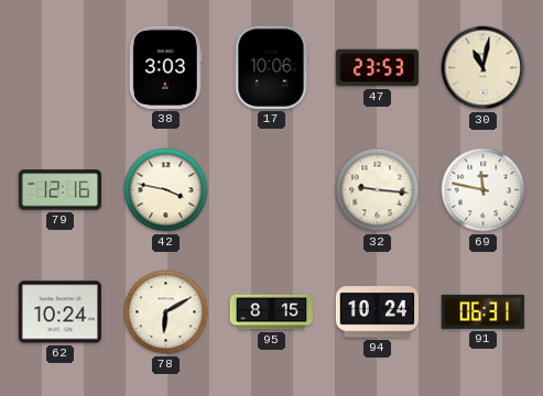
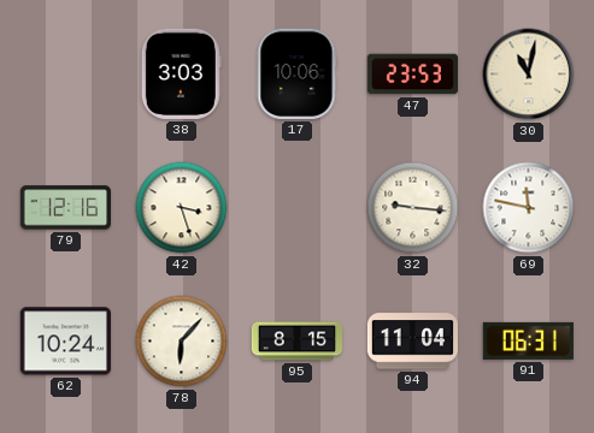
42: 3:47 -> 3:27 (182, 208)
78: 6:10 -> 6:07 (182, 342)
94: 10:24 -> 11:04 (412, 342)
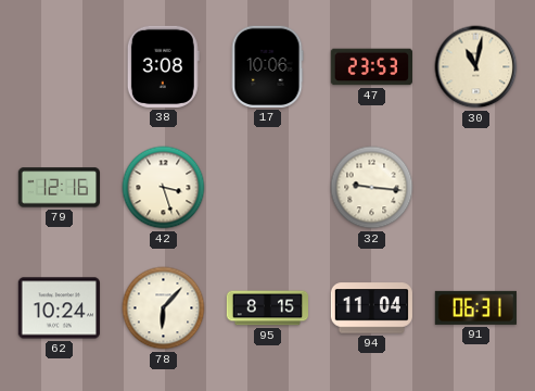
38: 3:03 -> 3:08 (163, 66)
69: 11:47 -> none (529, 208)
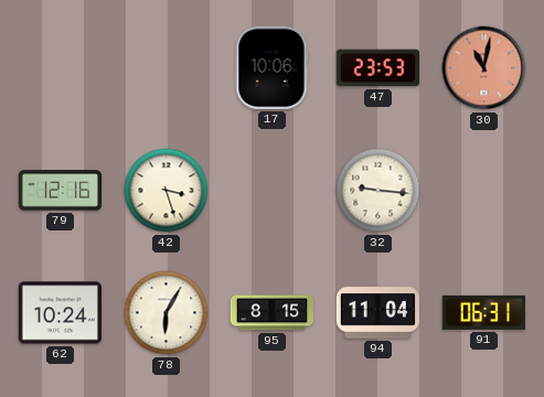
38: 3:08 -> none (163, 66)
30 dial: cream -> salmon (484, 68)
78: 6:07 -> 6:05 (167, 313)
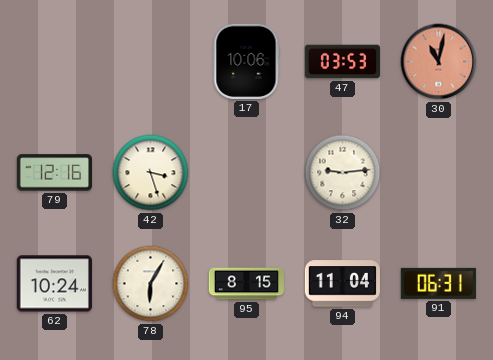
47: 23:53 -> 03:53 (342, 62)
32: 9:16 -> 9:14 (343, 173)
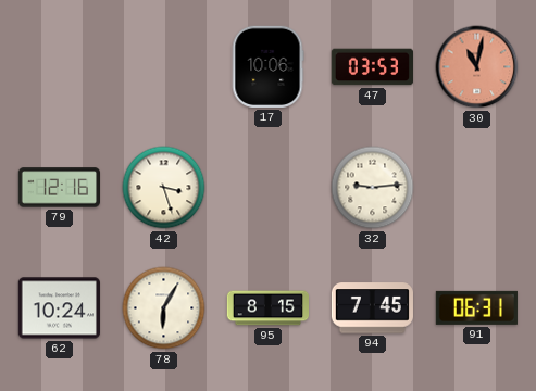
94: 11:04 -> 7:45 (372, 308)
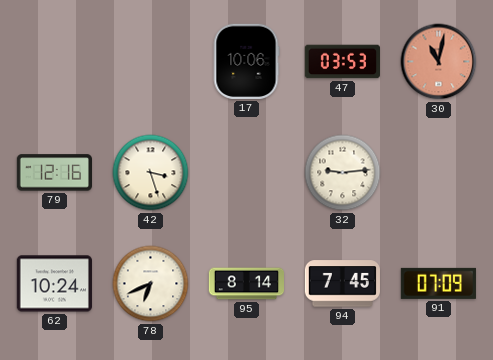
78: 6:05 -> 6:41 (151, 284)
95: 8:15 -> 8:14 (246, 284)
91: 06:31 -> 07:09 (438, 283)
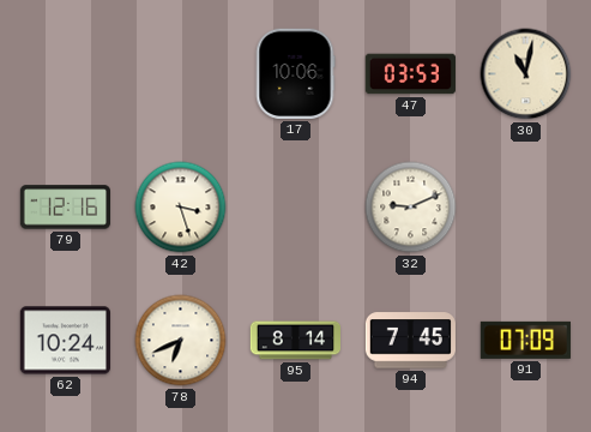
30 dial: salmon -> cream (526, 74)
32: 9:14 -> 9:11 (411, 208)
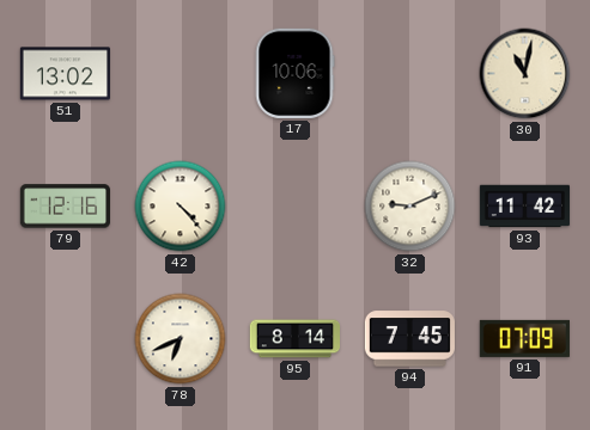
51: none -> 13:02 (65, 74)
47: 03:53 -> none (410, 74)
42: 3:27 -> 4:23 (181, 207)
93: none -> 11:42 (525, 207)
62: 10:24 -> none (65, 341)
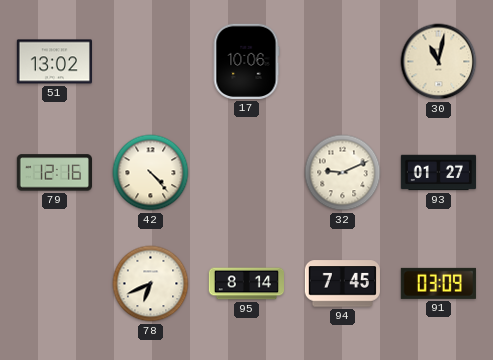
93: 11:42 -> 01:27 (439, 173)
91: 07:09 -> 03:09 (438, 283)
